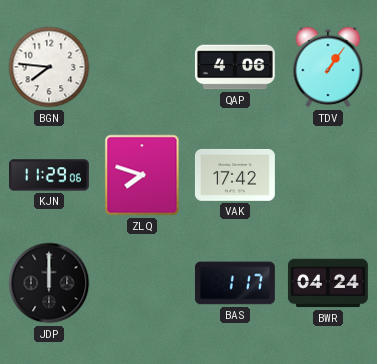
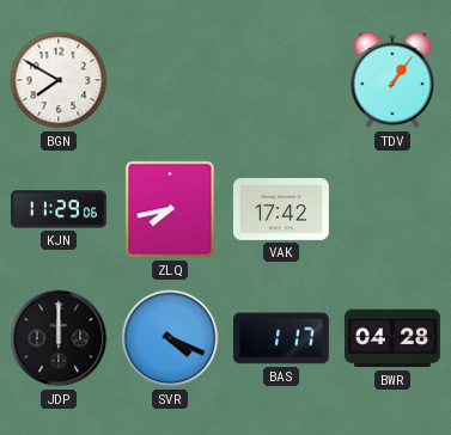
BGN: 7:46 -> 7:50 (59, 80)
QAP: 4:06 -> none (235, 67)
ZLQ: 7:48 -> 7:43 (170, 209)
SVR: none -> 4:19 (170, 338)
BWR: 04:24 -> 04:28 (392, 338)
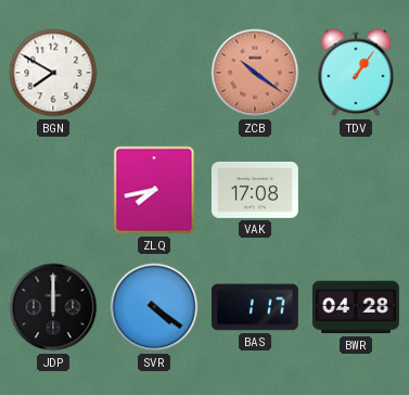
ZCB: none -> 10:21 (255, 73)
KJN: 11:29 -> none (60, 209)
VAK: 17:42 -> 17:08 (255, 190)
SVR: 4:19 -> 4:21 (154, 307)
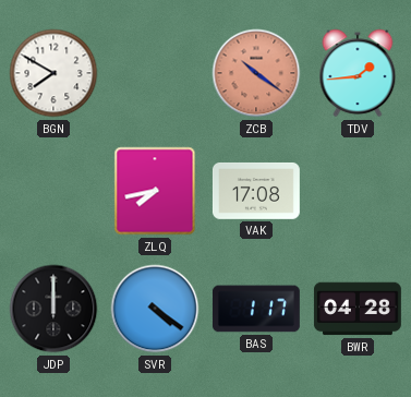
TDV: 1:06 -> 1:44 (358, 73)
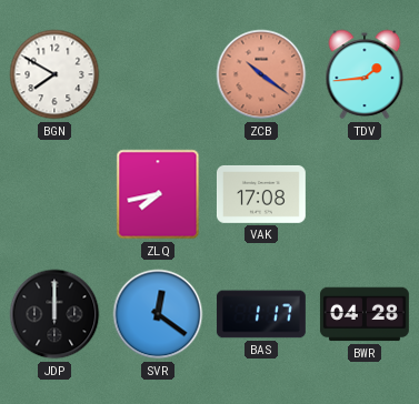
SVR: 4:21 -> 12:21 (158, 314)
